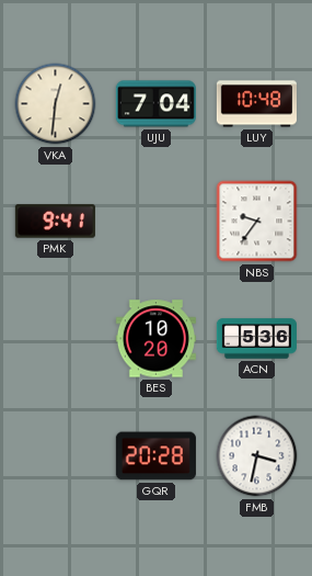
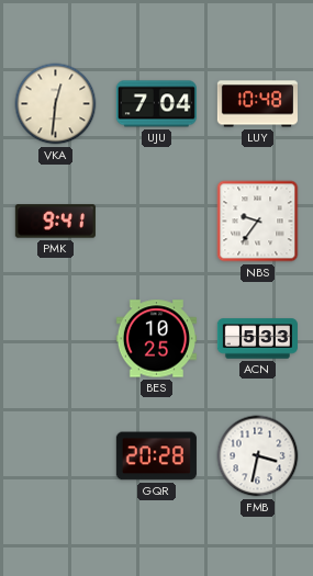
BES: 10:20 -> 10:25 (156, 339)
ACN: 5:36 -> 5:33 (257, 339)
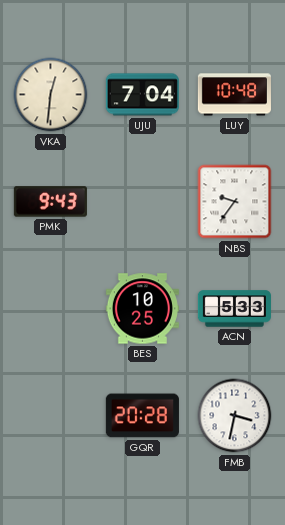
PMK: 9:41 -> 9:43 (50, 202)
